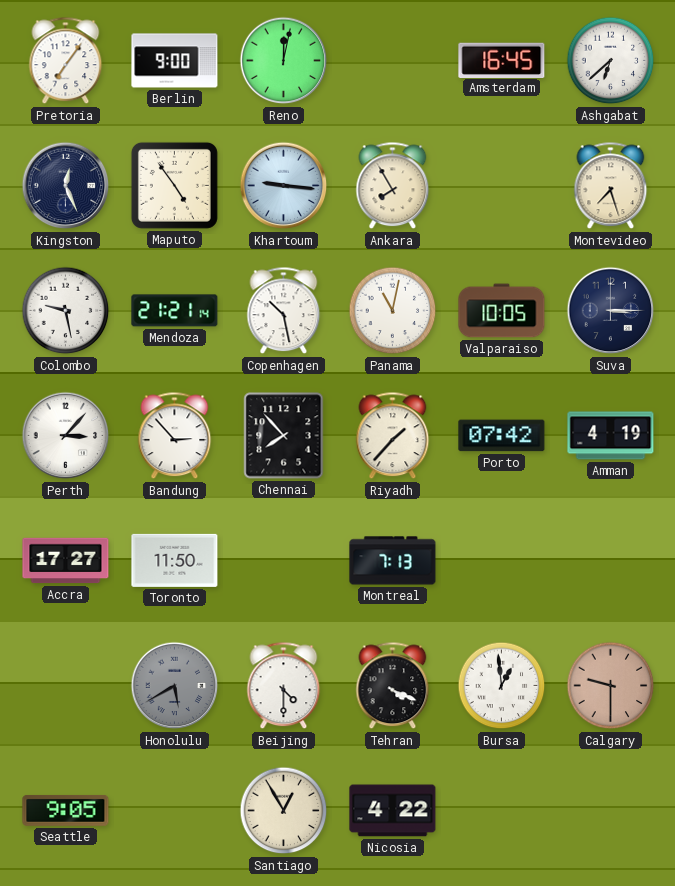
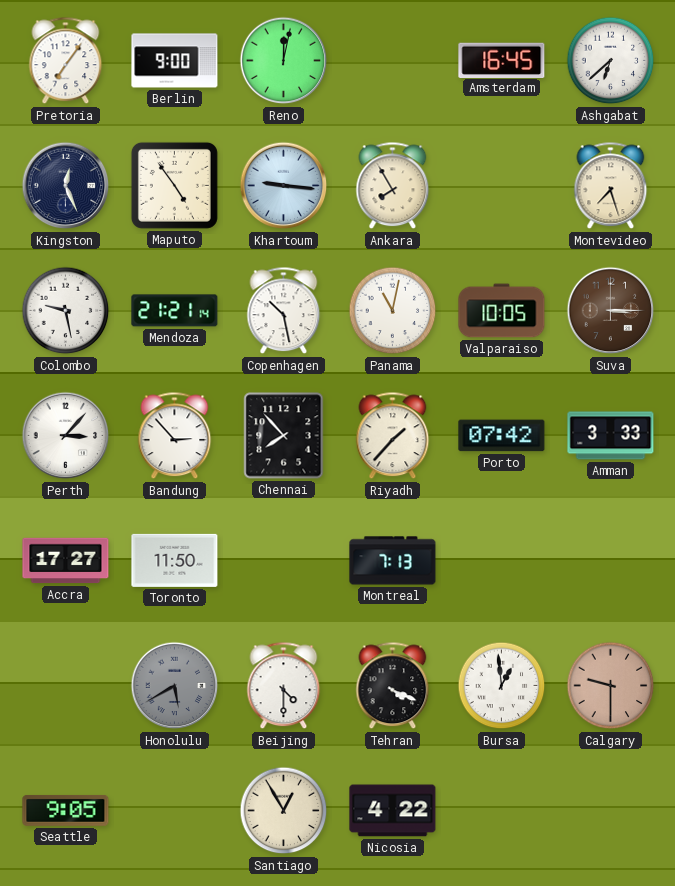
Suva dial: navy -> brown (611, 311)
Amman: 4:19 -> 3:33 (611, 436)
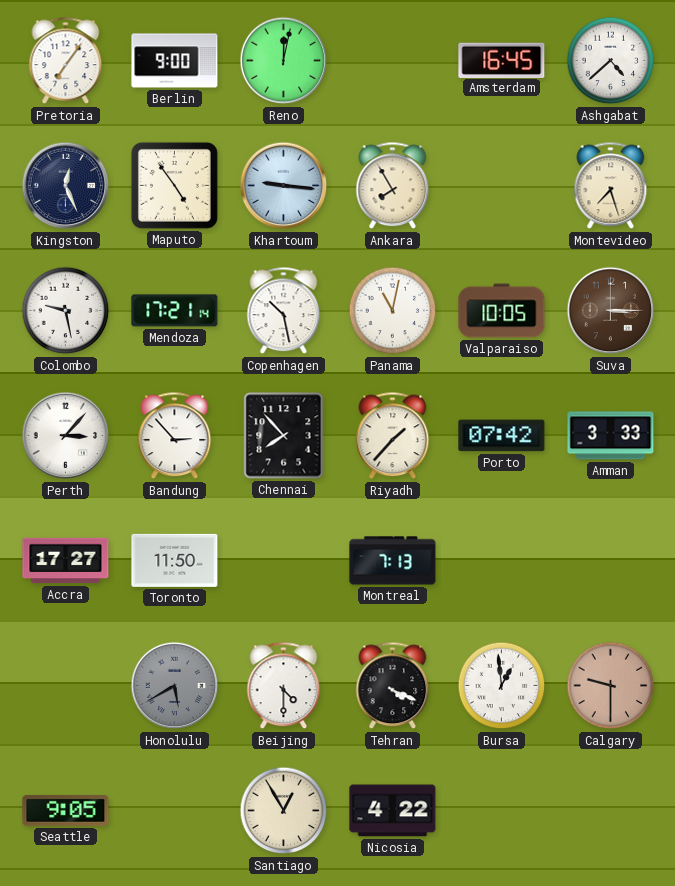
Ashgabat: 6:38 -> 4:38 (611, 61)
Mendoza: 21:21 -> 17:21 (175, 311)
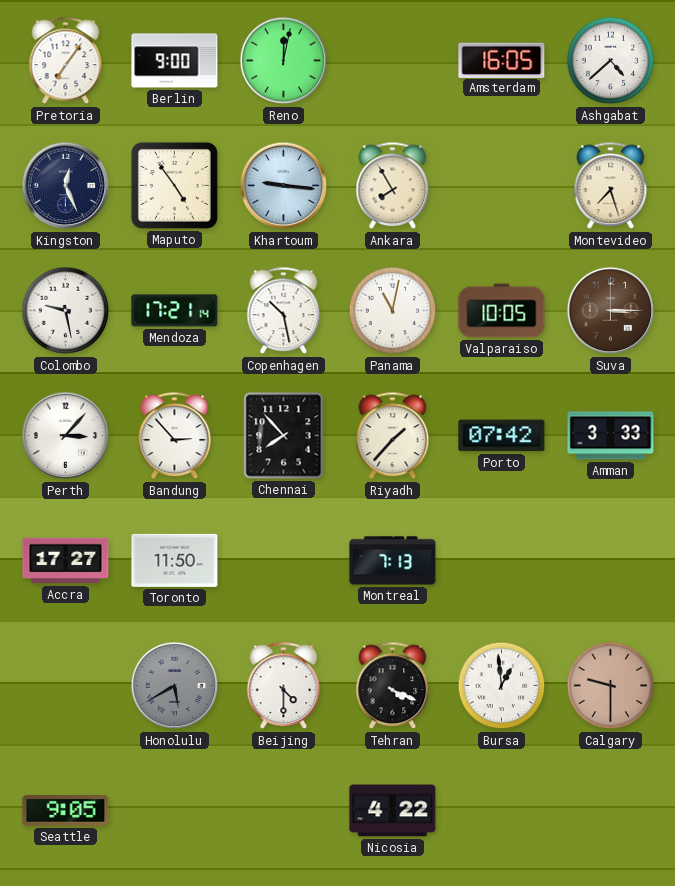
Amsterdam: 16:45 -> 16:05 (502, 60)
Santiago: 12:55 -> none (284, 811)
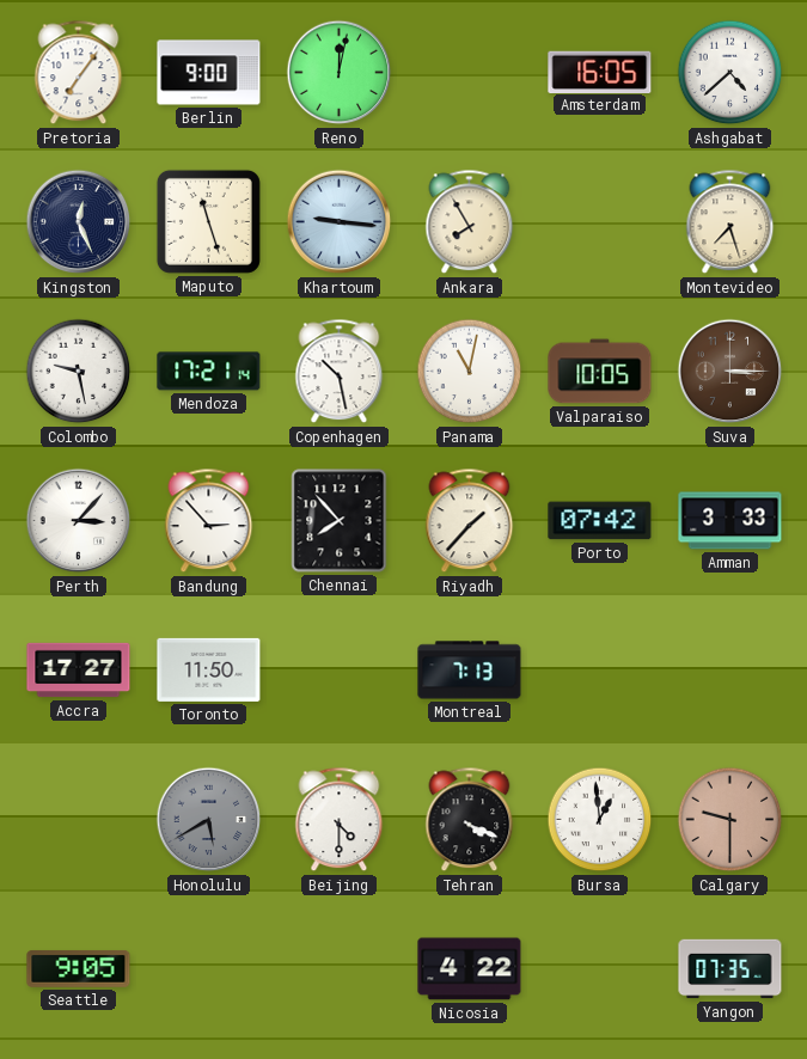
Maputo: 4:54 -> 11:27 (208, 221)
Yangon: none -> 07:35 (730, 969)
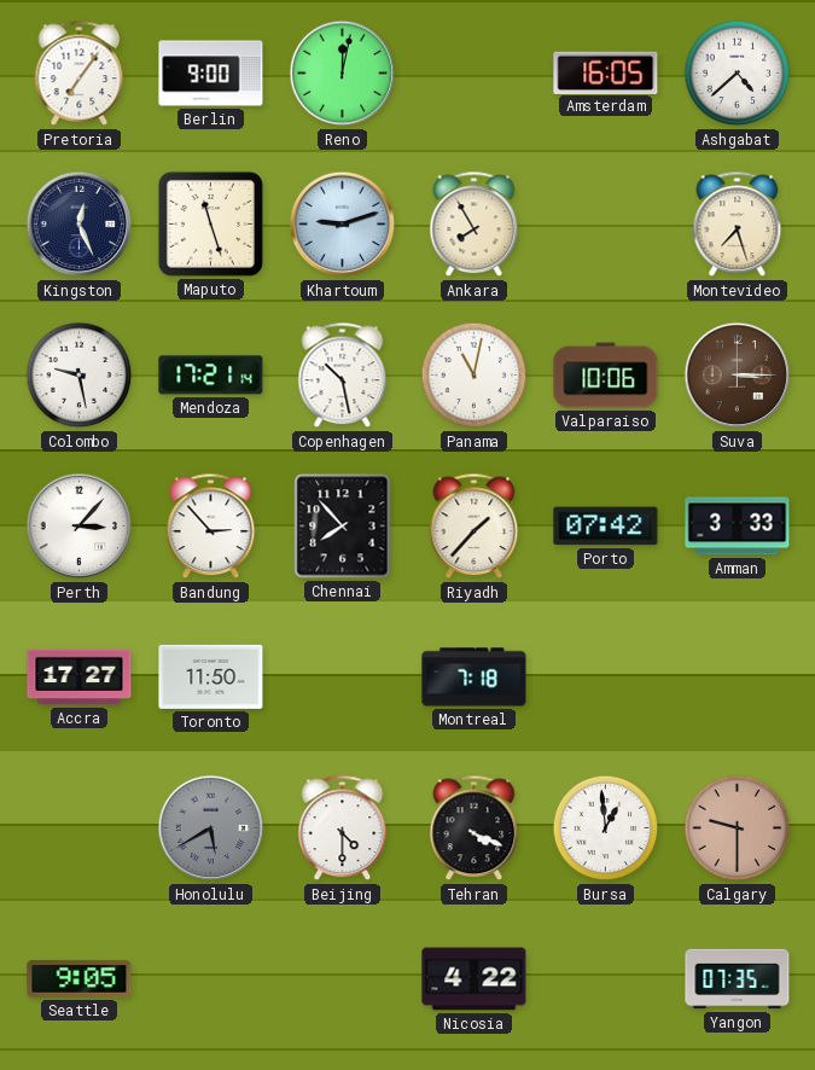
Khartoum: 9:16 -> 9:12 (343, 225)
Valparaiso: 10:05 -> 10:06 (606, 376)
Montreal: 7:13 -> 7:18 (475, 678)
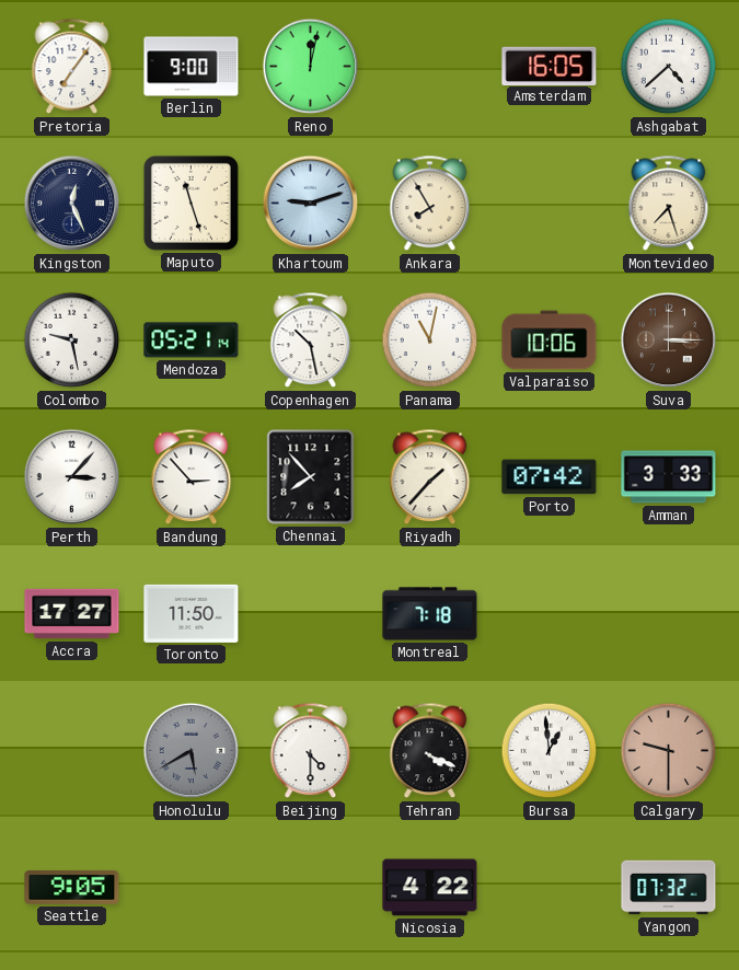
Mendoza: 17:21 -> 05:21 (192, 340)
Yangon: 07:35 -> 07:32 (669, 888)
